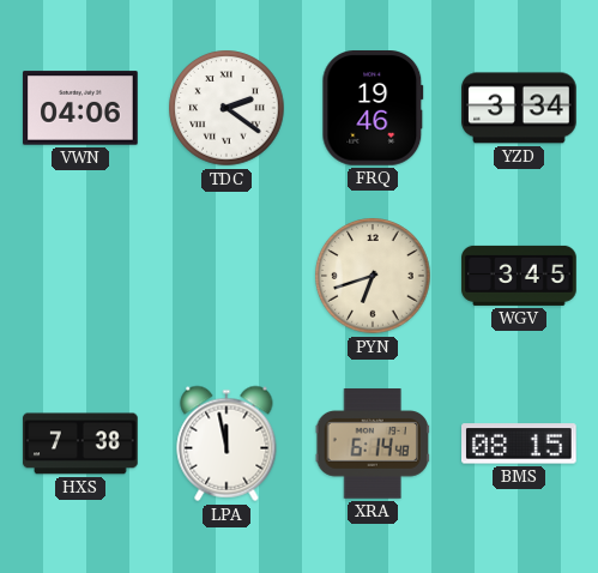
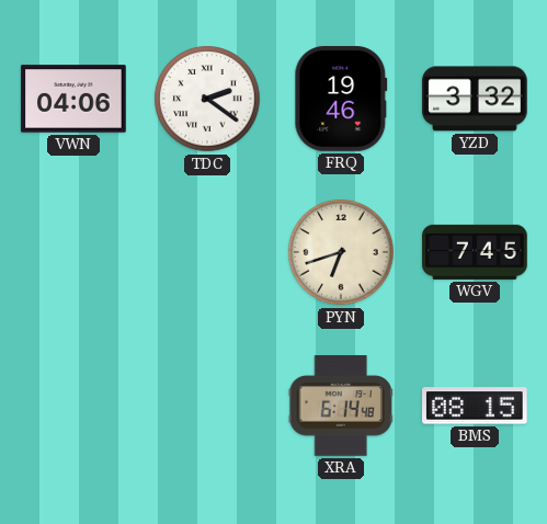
YZD: 3:34 -> 3:32 (475, 99)
WGV: 3:45 -> 7:45 (475, 252)
HXS: 7:38 -> none (80, 444)
LPA: 11:58 -> none (226, 444)
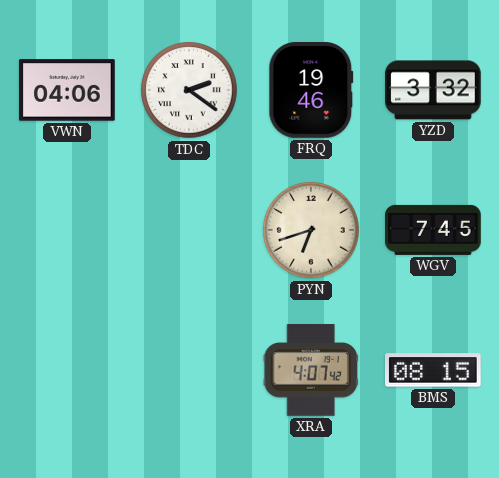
XRA: 6:14 -> 4:07 (311, 370)
